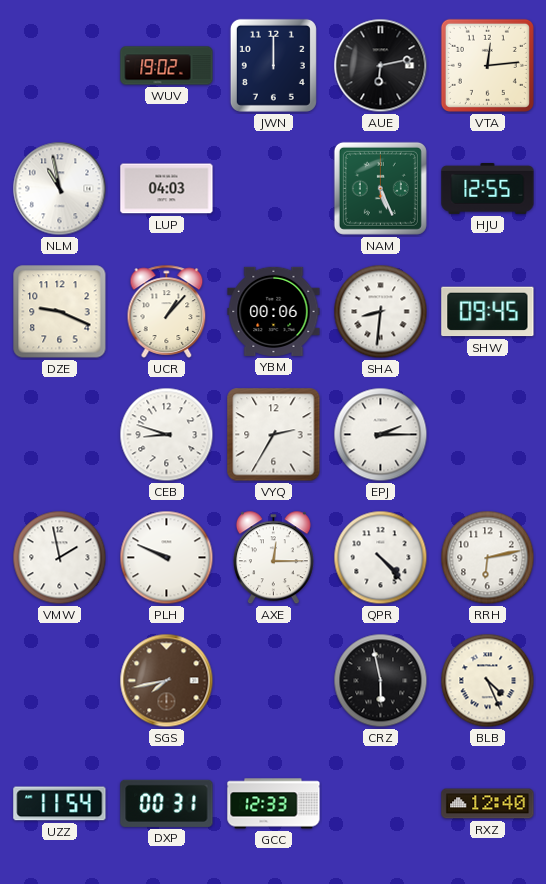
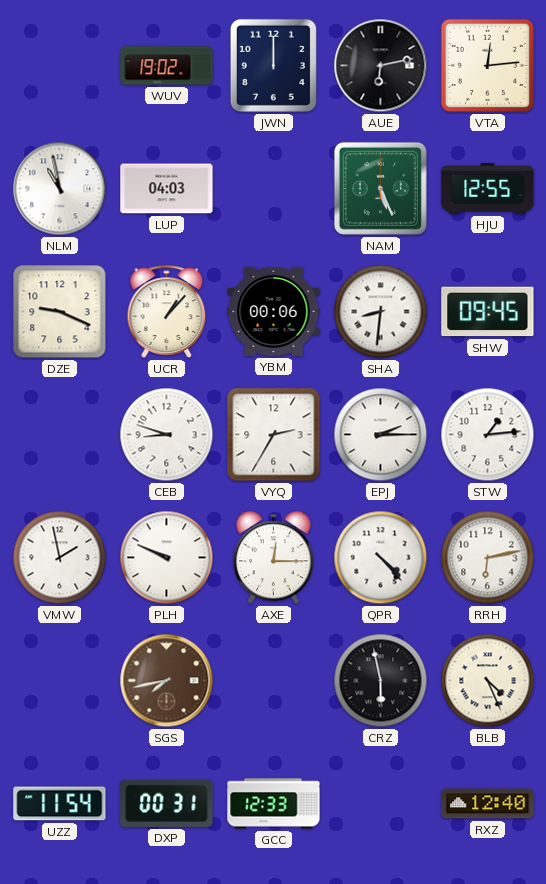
STW: none -> 1:14 (488, 435)
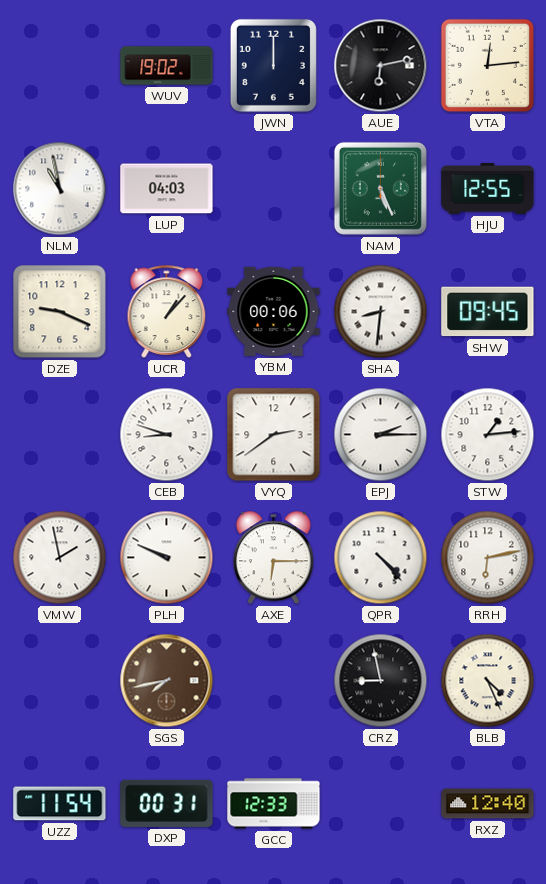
VYQ: 2:35 -> 2:39 (274, 435)
AXE: 12:15 -> 6:15 (273, 558)
CRZ: 5:58 -> 8:58 (381, 681)
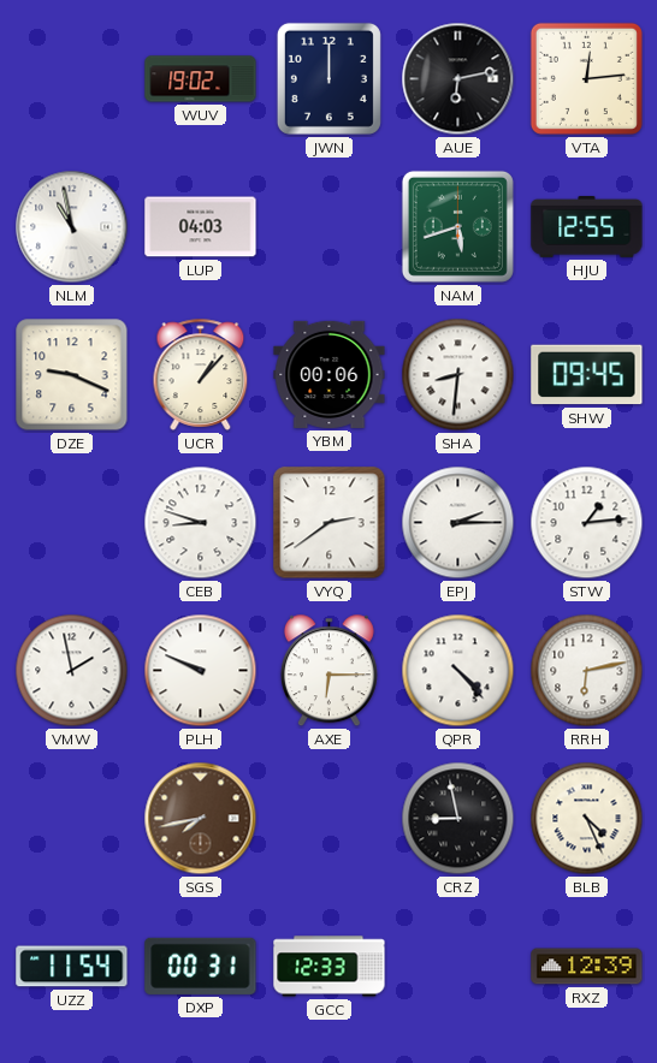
NAM: 5:26 -> 5:42 (457, 226)
RXZ: 12:40 -> 12:39 (587, 967)
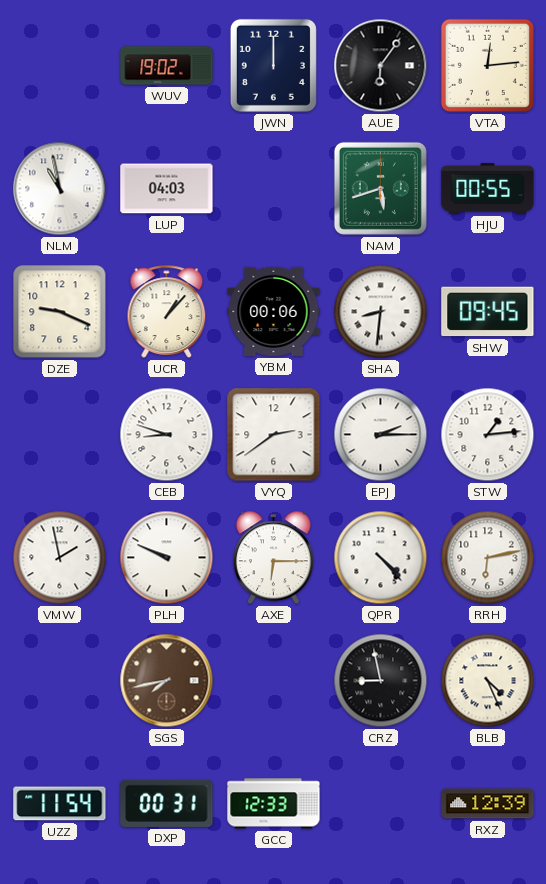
AUE: 6:13 -> 6:06 (381, 66)
HJU: 12:55 -> 00:55 (488, 188)
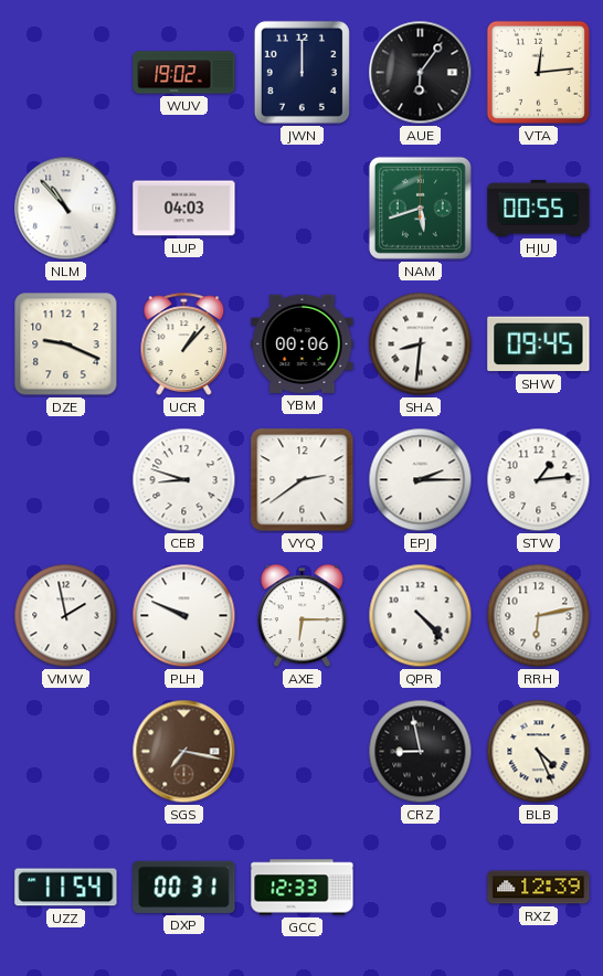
NLM: 10:58 -> 10:53 (66, 209)
SGS: 7:43 -> 7:17 (184, 752)
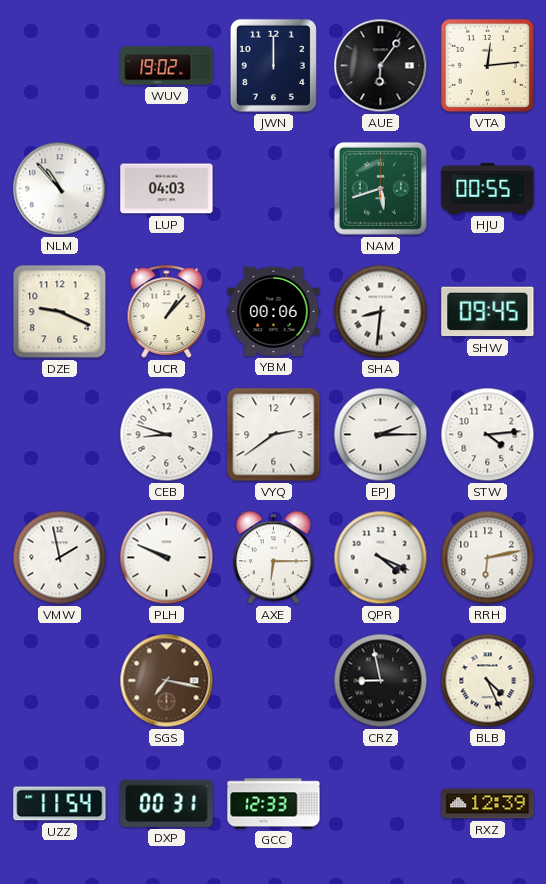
STW: 1:14 -> 4:14 (488, 435)
QPR: 4:23 -> 4:19 (381, 558)
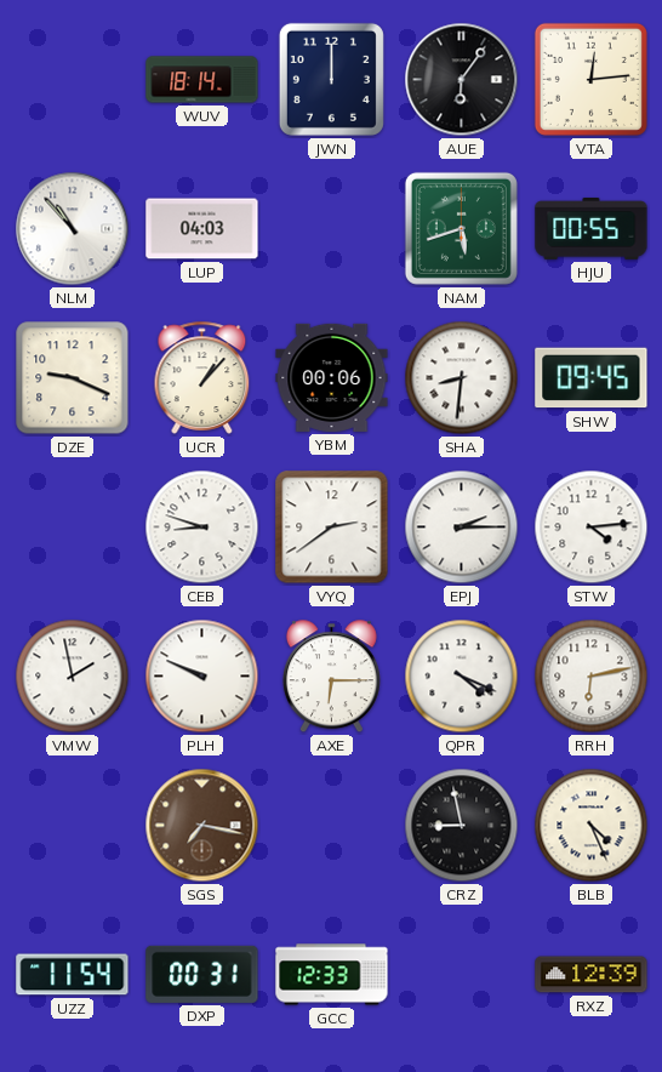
WUV: 19:02 -> 18:14 (202, 80)
